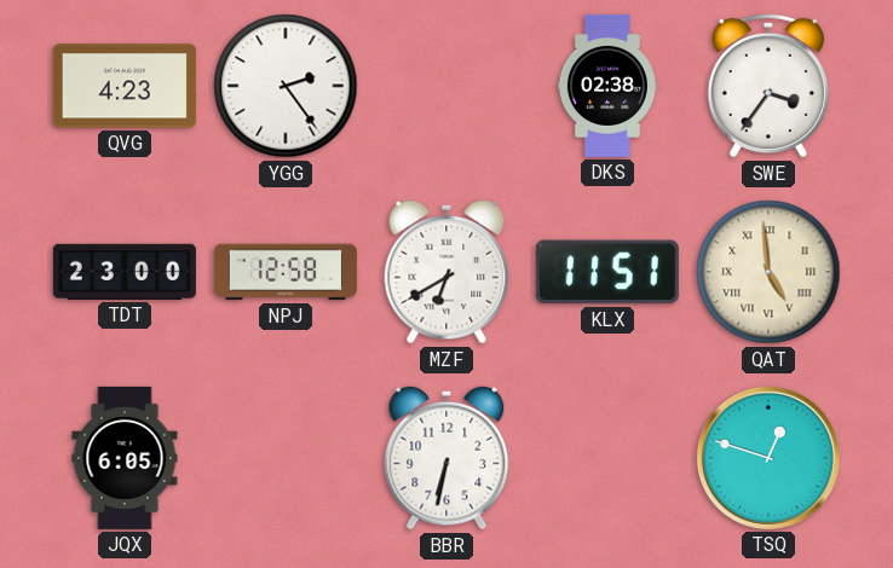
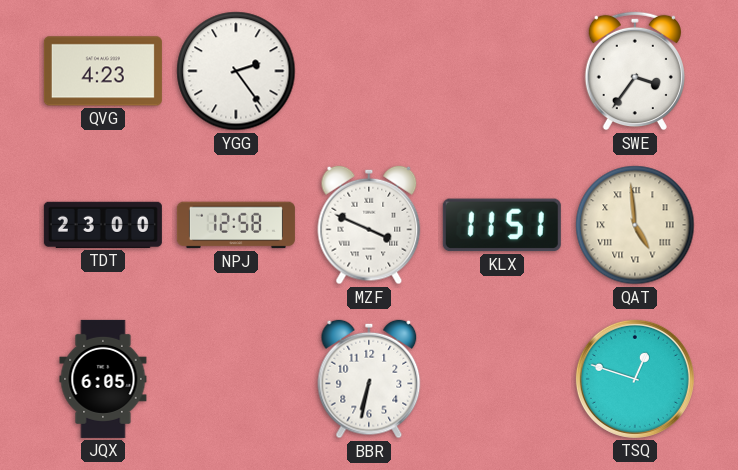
DKS: 02:38 -> none (607, 86)
MZF: 6:40 -> 3:49 (369, 225)
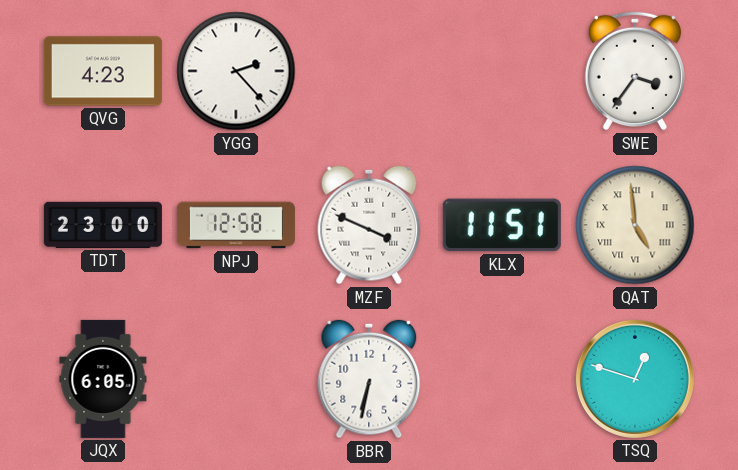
YGG: 2:24 -> 2:23 (236, 71)
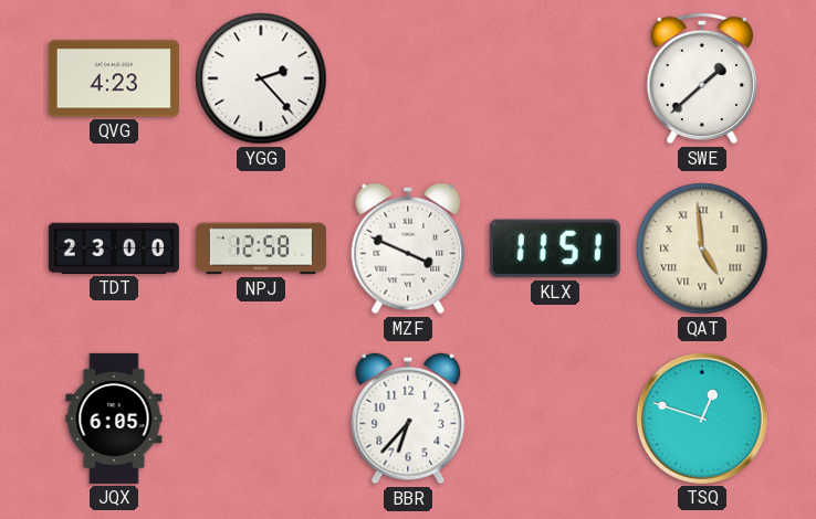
SWE: 3:36 -> 1:38 (702, 78)
BBR: 6:32 -> 6:37 (408, 419)
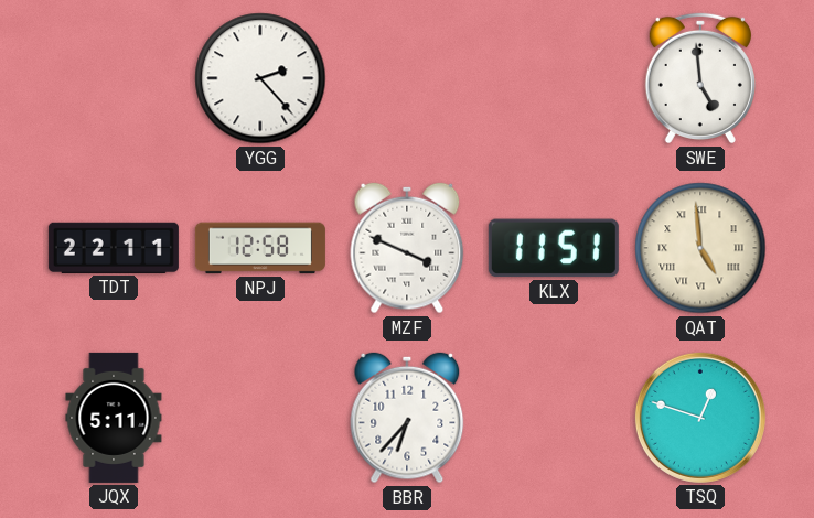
QVG: 4:23 -> none (114, 78)
SWE: 1:38 -> 4:59 (700, 78)
TDT: 23:00 -> 22:11 (114, 248)
JQX: 6:05 -> 5:11 (114, 418)
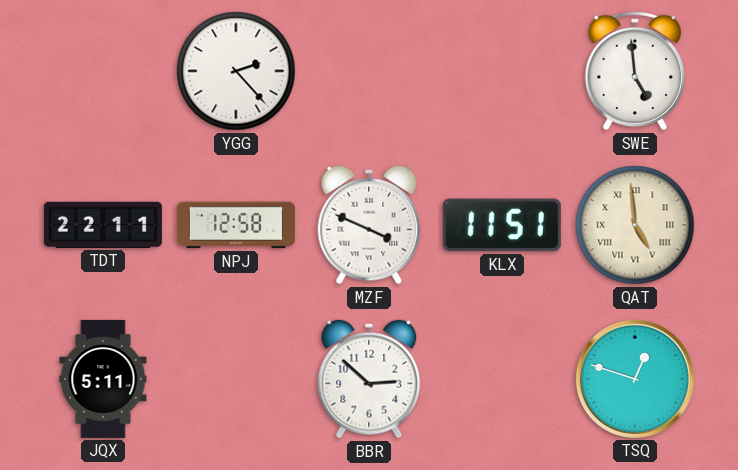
BBR: 6:37 -> 2:52 (369, 379)
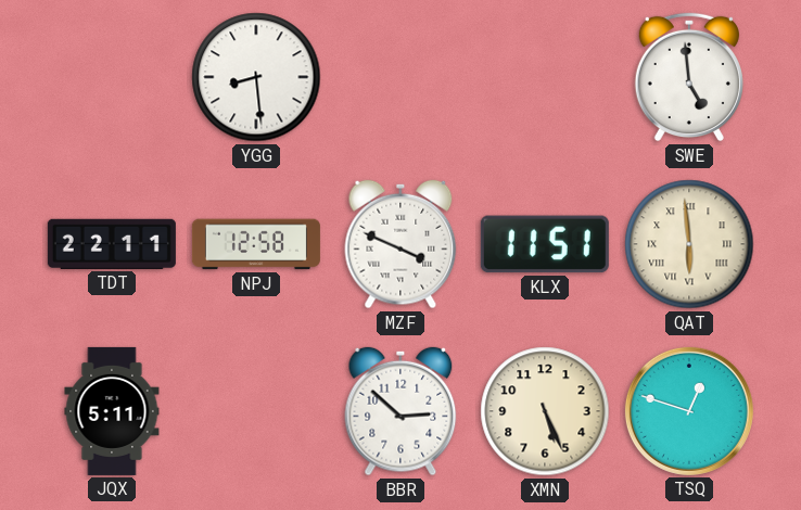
YGG: 2:23 -> 8:29 (256, 77)
QAT: 4:59 -> 5:59 (689, 244)
XMN: none -> 5:26 (545, 411)
